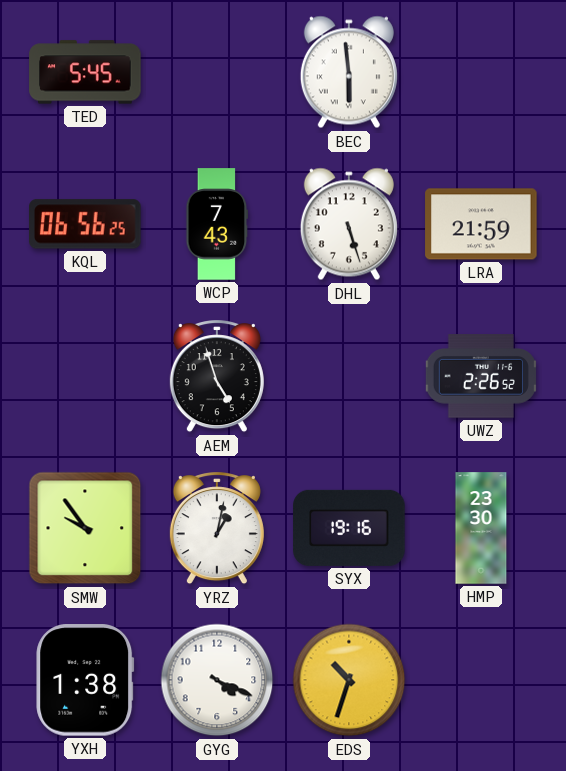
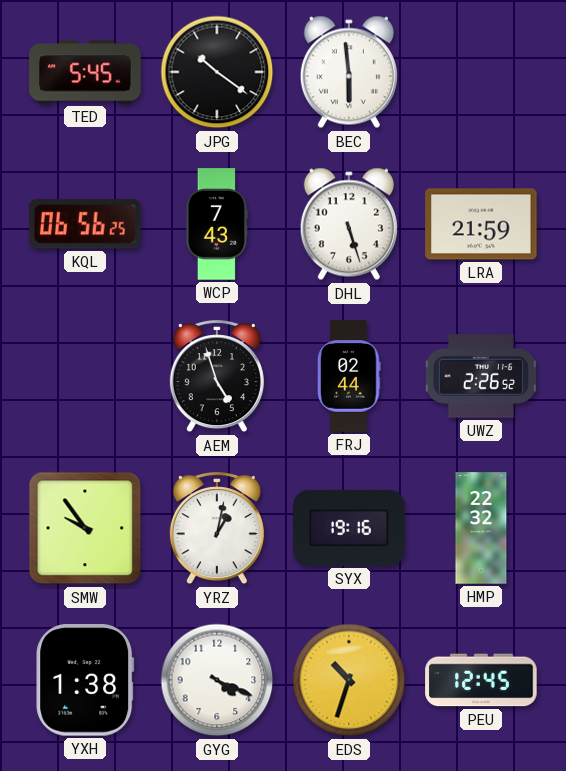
JPG: none -> 10:21 (217, 72)
FRJ: none -> 02:44 (349, 376)
HMP: 23:30 -> 22:32 (481, 528)
PEU: none -> 12:45 (481, 680)
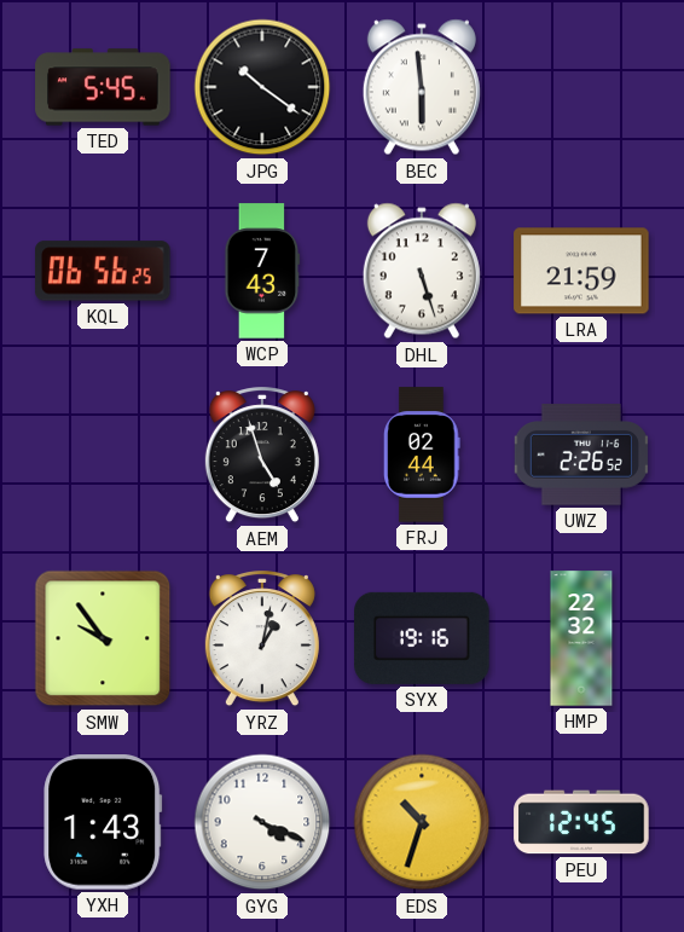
YXH: 1:38 -> 1:43 (103, 822)
